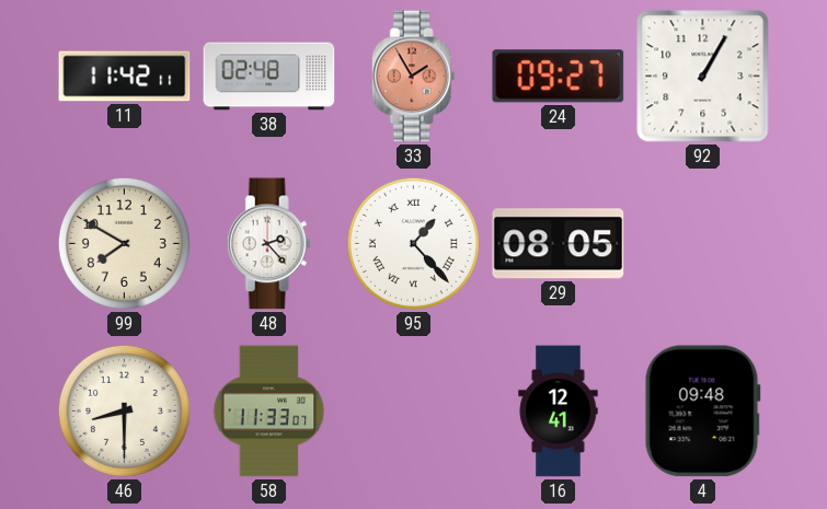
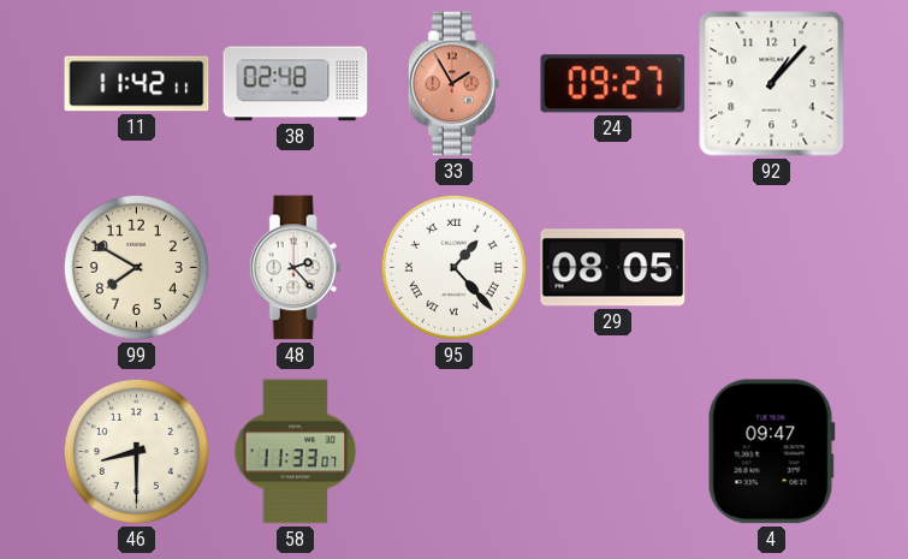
92: 1:05 -> 1:07 (772, 84)
16: 12:41 -> none (559, 412)
4: 09:48 -> 09:47 (771, 452)
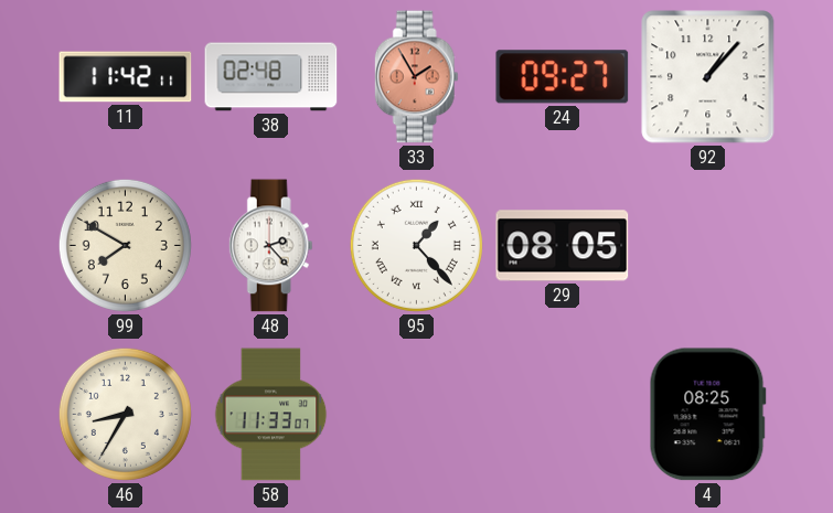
46: 8:30 -> 8:35 (125, 414)
4: 09:47 -> 08:25 (707, 415)
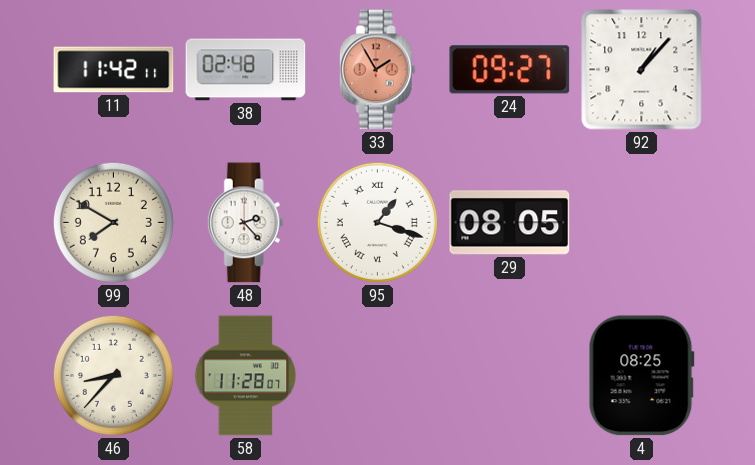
95: 1:23 -> 1:18 (377, 222)
46: 8:35 -> 8:37 (113, 375)
58: 11:33 -> 11:28 (246, 376)
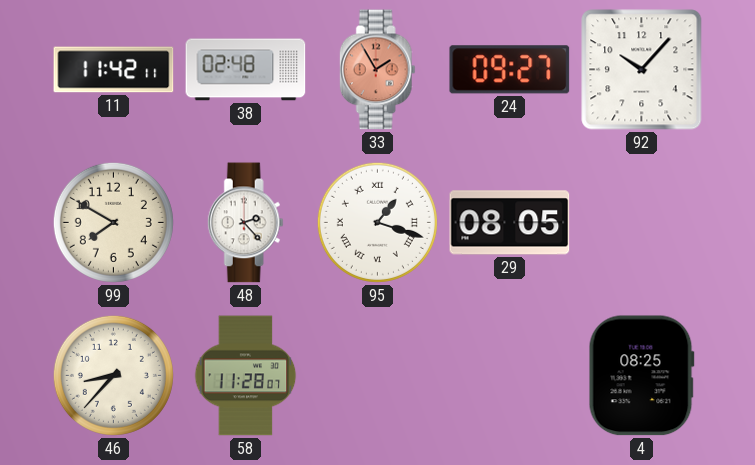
92: 1:07 -> 10:07 (642, 70)
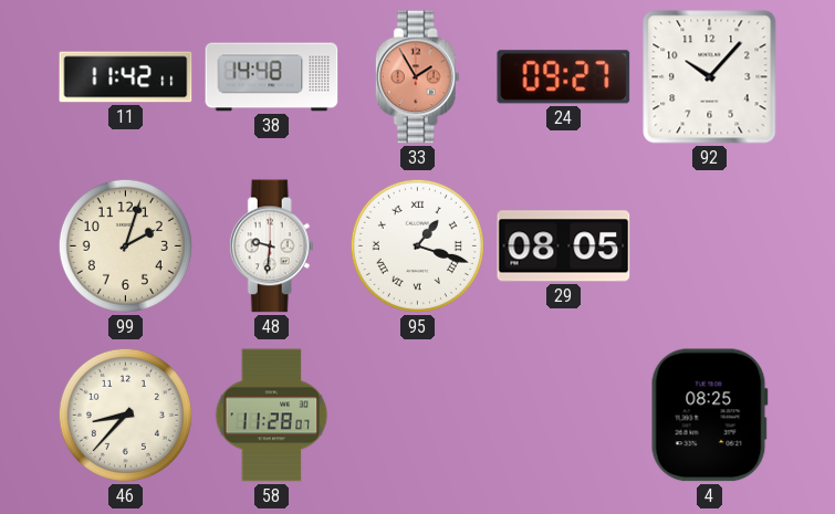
38: 02:48 -> 14:48 (272, 77)
99: 7:50 -> 2:03 (125, 245)
48: 2:23 -> 9:31 (271, 246)
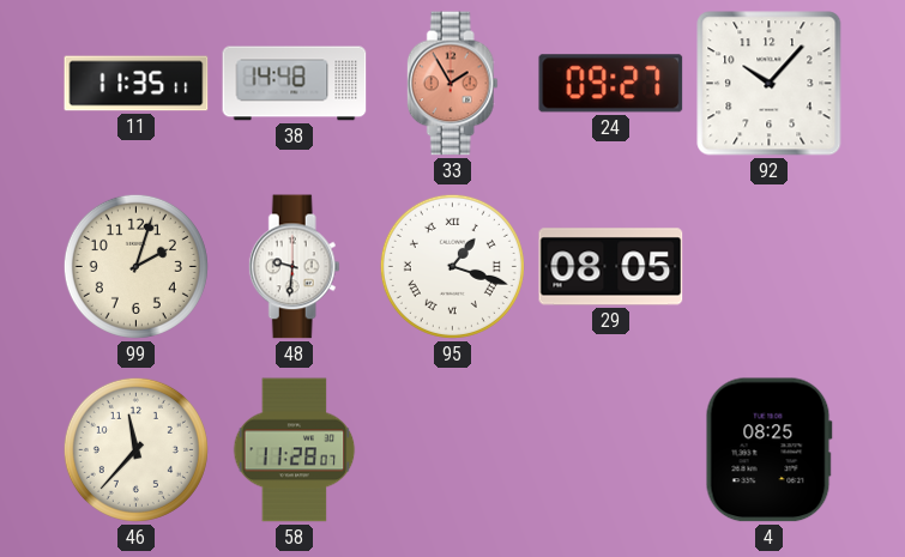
11: 11:42 -> 11:35 (137, 84)
46: 8:37 -> 11:37 (135, 449)
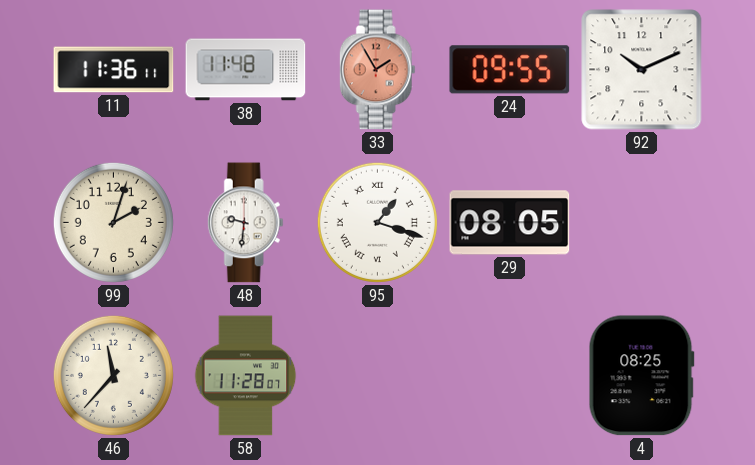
11: 11:35 -> 11:36 (114, 70)
38: 14:48 -> 11:48 (246, 70)
24: 09:27 -> 09:55 (510, 70)
92: 10:07 -> 10:11 (642, 70)
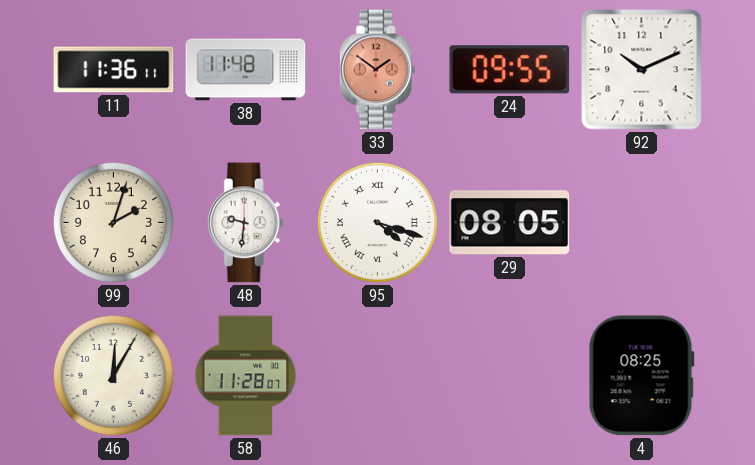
33: 1:55 -> 1:51 (377, 70)
95: 1:18 -> 4:18 (377, 222)
46: 11:37 -> 12:05 (113, 375)
